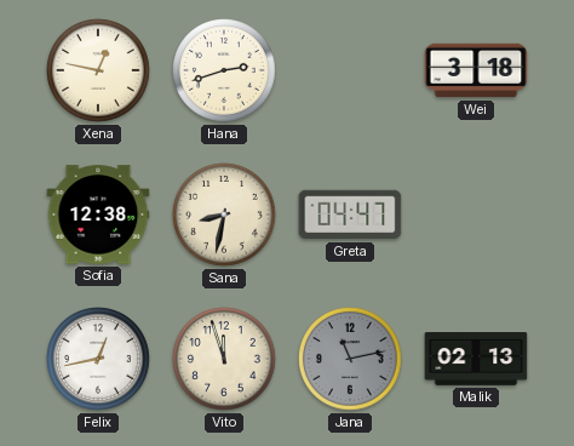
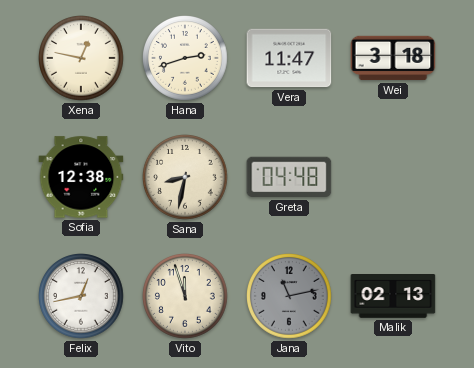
Vera: none -> 11:47 (289, 58)
Greta: 04:47 -> 04:48 (289, 177)
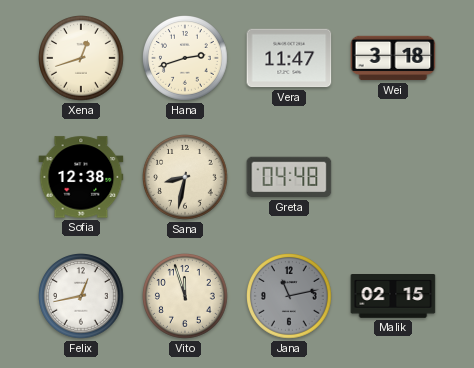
Xena: 12:47 -> 12:42 (82, 59)
Malik: 02:13 -> 02:15 (393, 297)
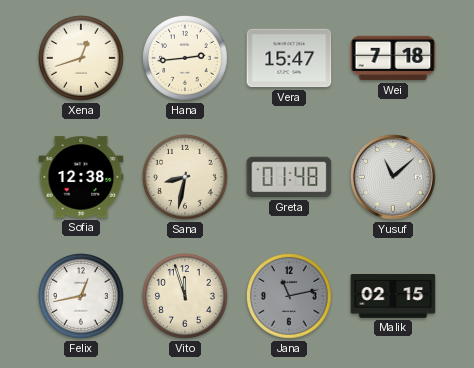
Hana: 2:42 -> 2:44 (186, 59)
Vera: 11:47 -> 15:47 (289, 58)
Wei: 3:18 -> 7:18 (393, 58)
Greta: 04:48 -> 01:48 (289, 177)
Yusuf: none -> 11:08 (393, 177)
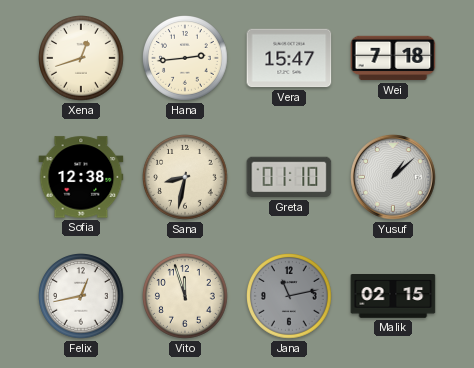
Greta: 01:48 -> 01:10 (289, 177)
Yusuf: 11:08 -> 1:08 (393, 177)
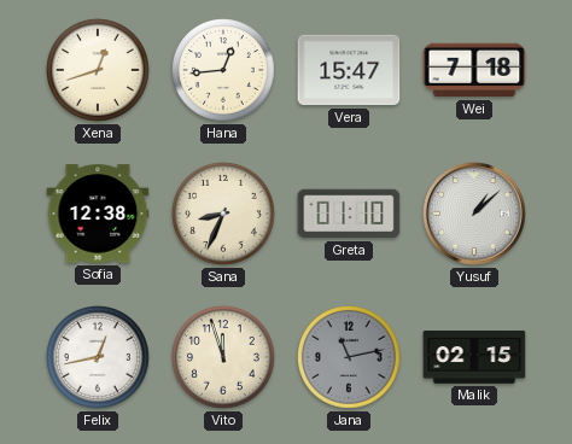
Hana: 2:44 -> 12:44 (224, 71)
Sana: 8:32 -> 8:34 (224, 215)
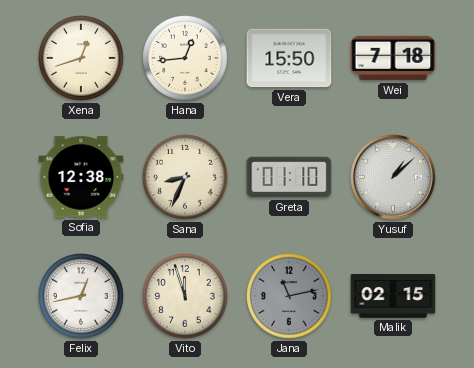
Vera: 15:47 -> 15:50 (289, 58)
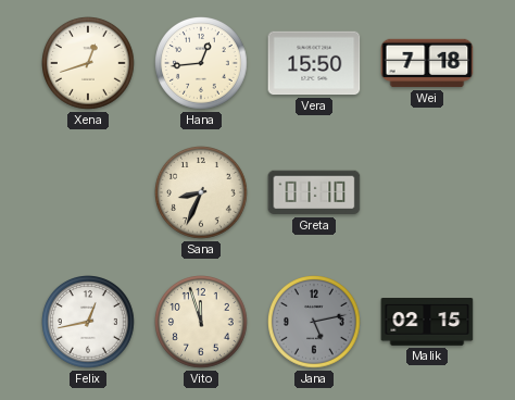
Sofia: 12:38 -> none (81, 177)
Yusuf: 1:08 -> none (393, 177)
Jana: 11:13 -> 5:13 (315, 323)
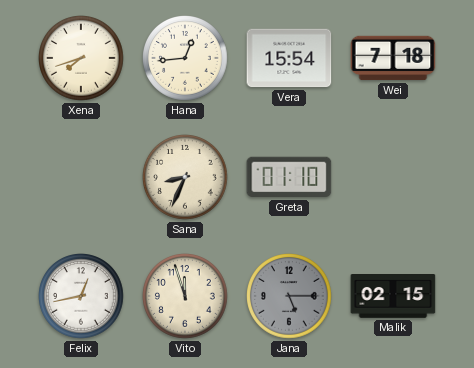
Xena: 12:42 -> 7:42 (82, 59)
Vera: 15:50 -> 15:54 (289, 58)
Jana: 5:13 -> 5:15 (290, 297)
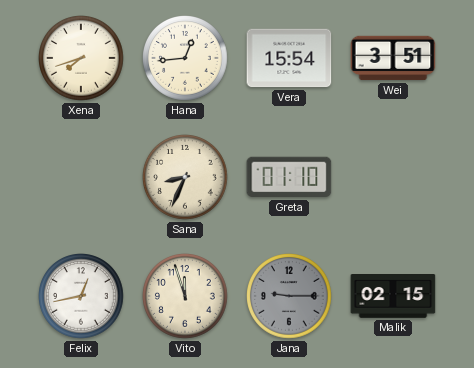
Wei: 7:18 -> 3:51 (393, 58)
Jana: 5:15 -> 9:15 (290, 297)
